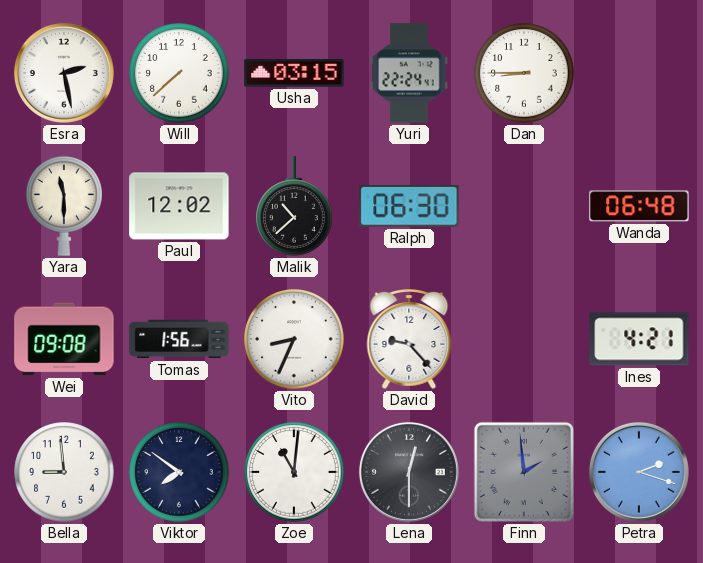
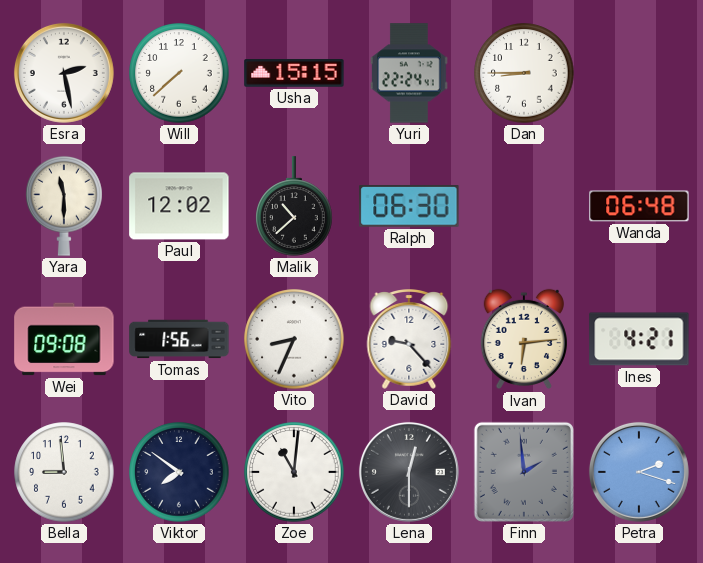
Usha: 03:15 -> 15:15 (294, 73)
Ivan: none -> 6:14 (524, 339)
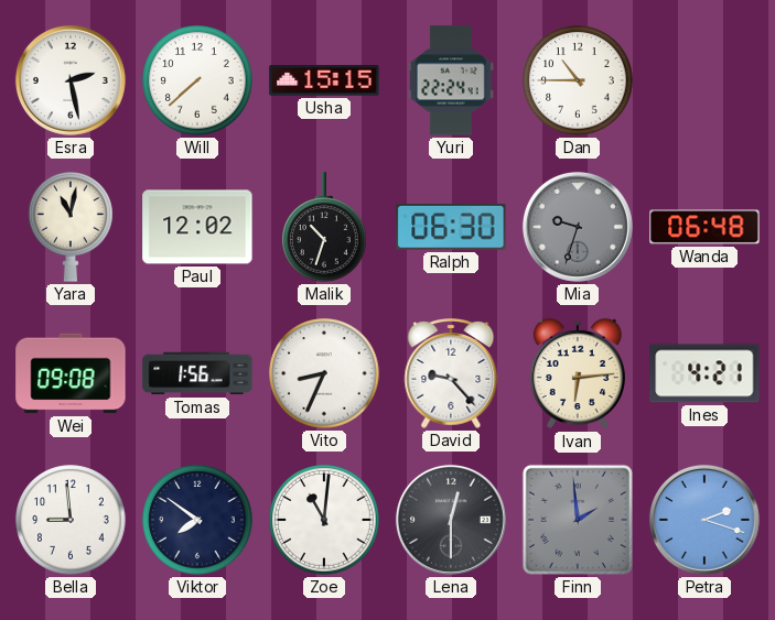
Dan: 8:45 -> 10:45 (578, 80)
Yara: 11:30 -> 11:02 (71, 227)
Malik: 10:38 -> 10:33 (324, 227)
Mia: none -> 9:33 (578, 227)
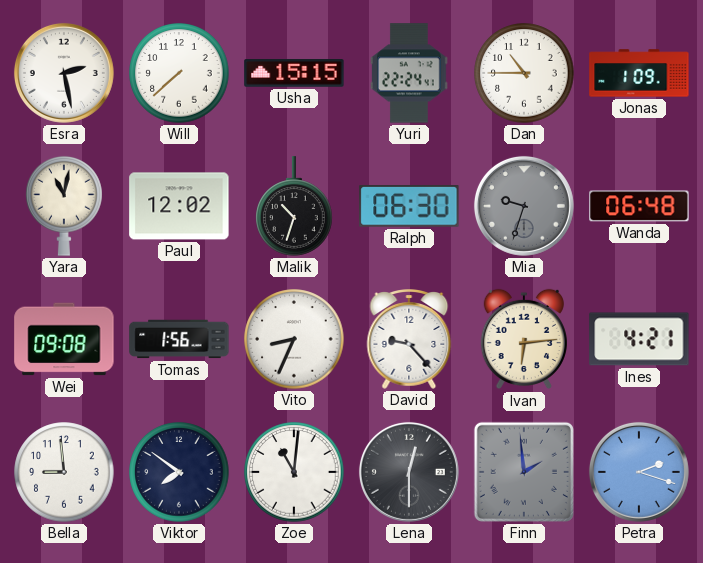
Jonas: none -> 1:09 (639, 73)
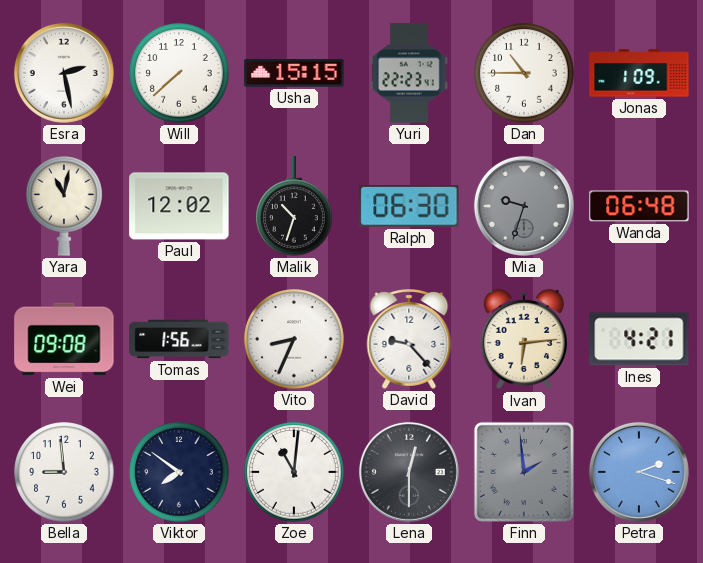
Yuri: 22:24 -> 22:23 (409, 73)
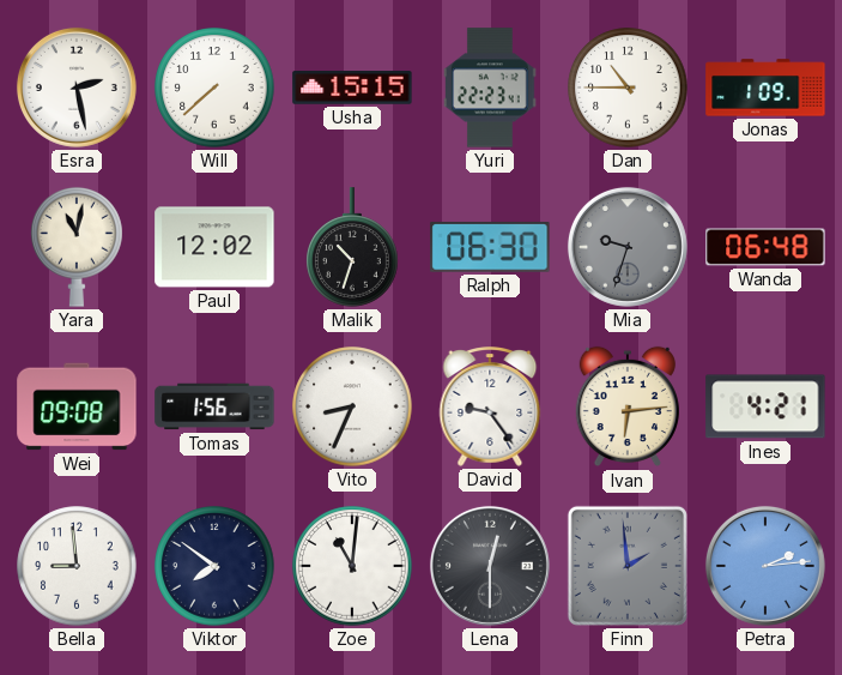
David: 9:23 -> 9:24 (490, 406)
Petra: 2:18 -> 2:14 (765, 566)
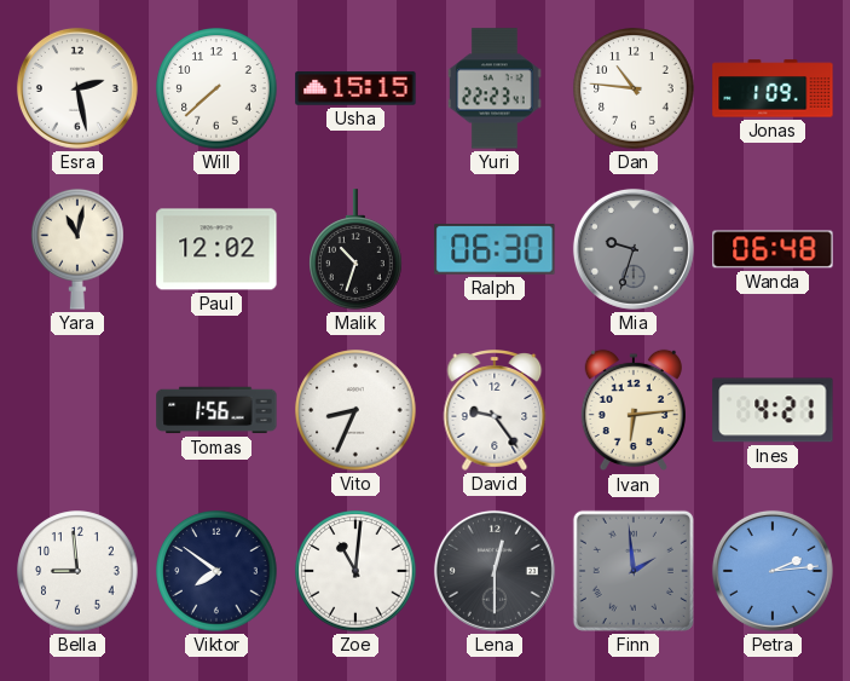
Dan: 10:45 -> 10:46 (634, 88)
Wei: 09:08 -> none (77, 406)
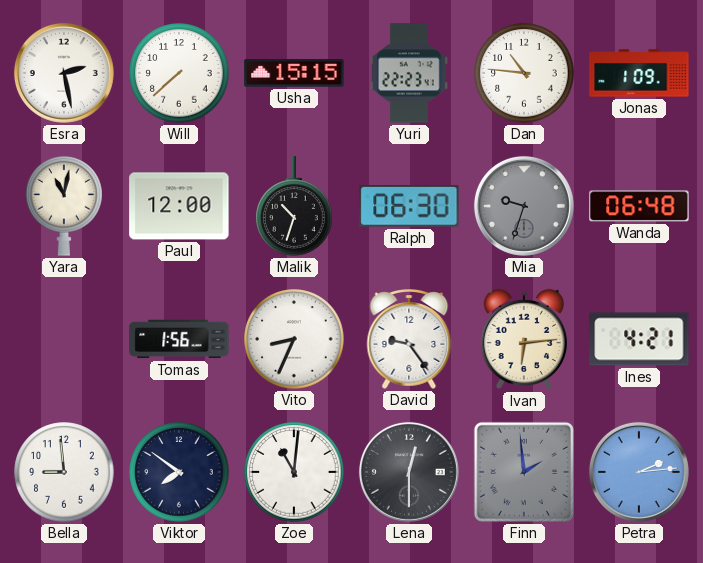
Paul: 12:02 -> 12:00 (179, 206)
